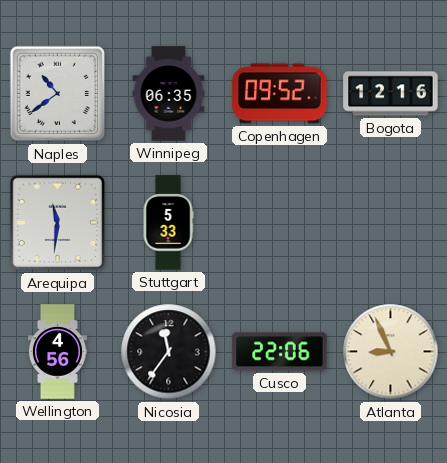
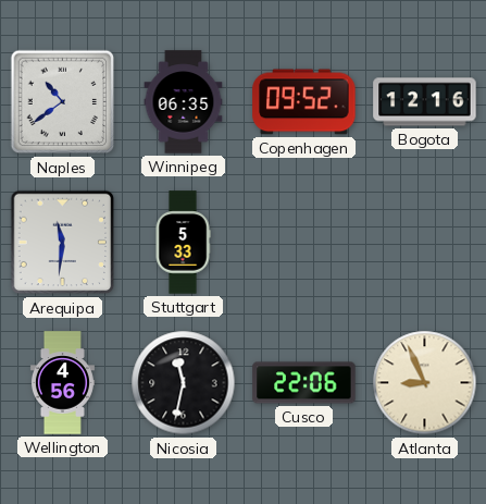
Nicosia: 11:36 -> 11:32 (184, 383)
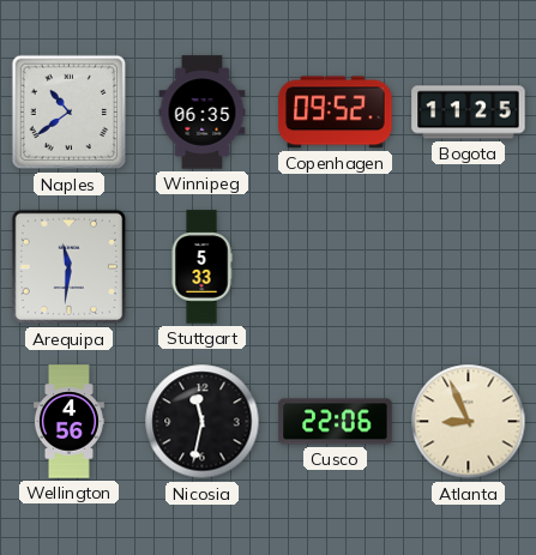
Bogota: 12:16 -> 11:25 (469, 113)
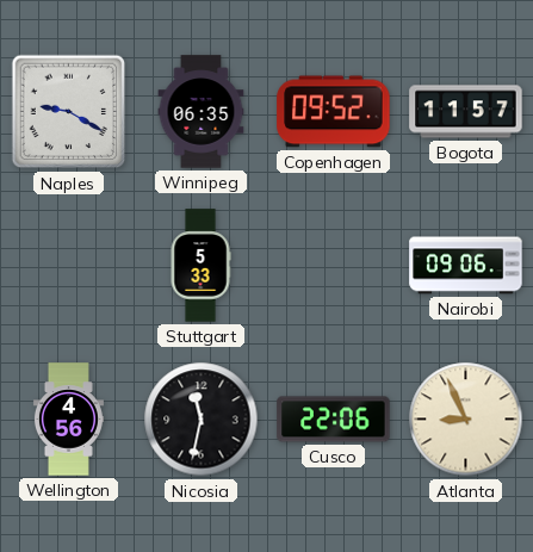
Naples: 10:39 -> 9:20 (69, 112)
Bogota: 11:25 -> 11:57 (466, 112)
Arequipa: 11:31 -> none (70, 267)
Nairobi: none -> 09:06 (466, 266)
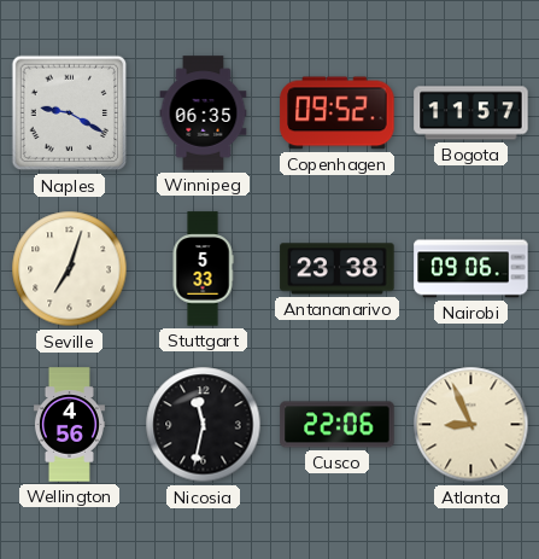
Seville: none -> 7:03 (70, 269)
Antananarivo: none -> 23:38 (338, 269)
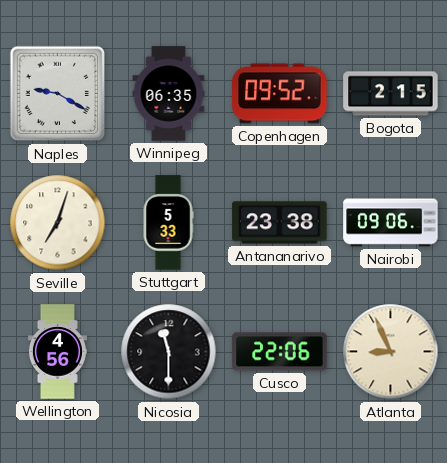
Bogota: 11:57 -> 2:15 (391, 94)
Nicosia: 11:32 -> 11:30 (169, 352)
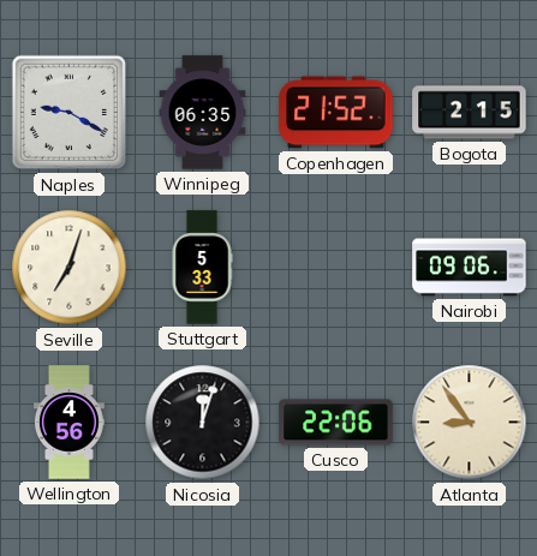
Copenhagen: 09:52 -> 21:52 (336, 113)
Antananarivo: 23:38 -> none (280, 223)
Nicosia: 11:30 -> 12:03 (203, 423)
Atlanta: 8:56 -> 8:54 (470, 423)
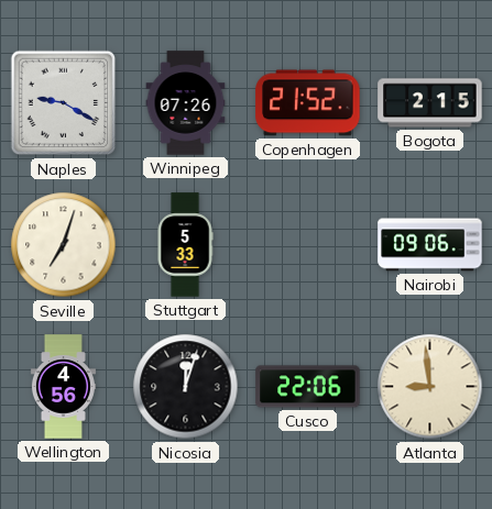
Winnipeg: 06:35 -> 07:26 (186, 103)
Atlanta: 8:54 -> 8:59 (430, 387)
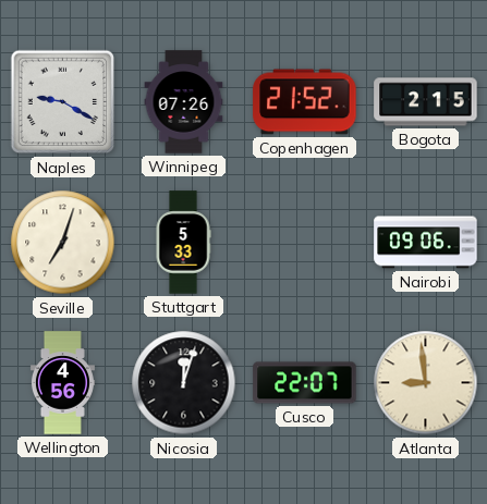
Cusco: 22:06 -> 22:07 (305, 383)
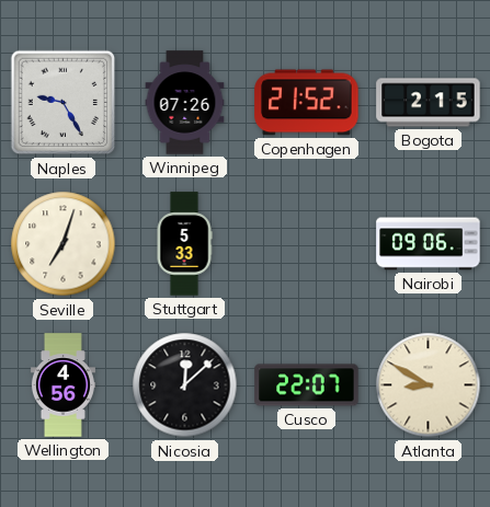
Naples: 9:20 -> 9:25 (64, 103)
Nicosia: 12:03 -> 12:08 (185, 385)
Atlanta: 8:59 -> 8:50 (429, 385)
